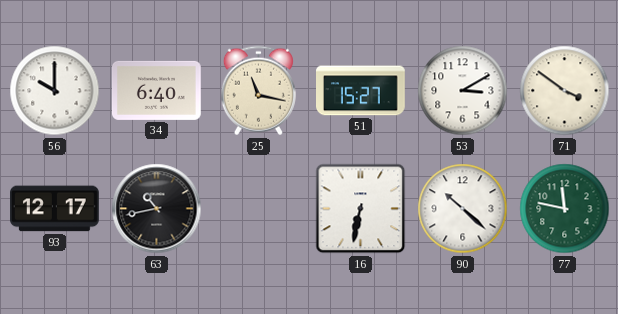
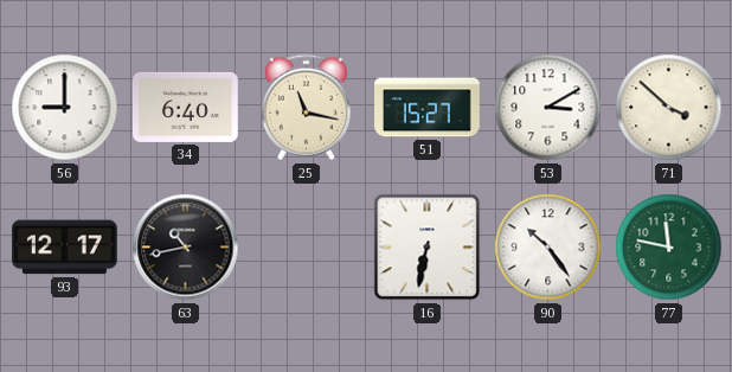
56: 10:00 -> 9:00 (65, 108)
71: 3:51 -> 3:52 (669, 108)
90: 10:22 -> 10:24 (548, 248)
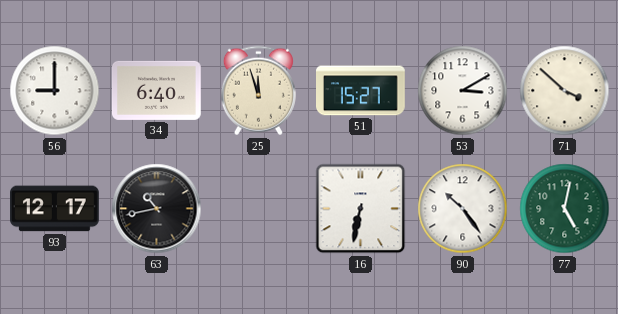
25: 11:17 -> 11:57 (258, 91)
77: 11:47 -> 5:02 (565, 209)
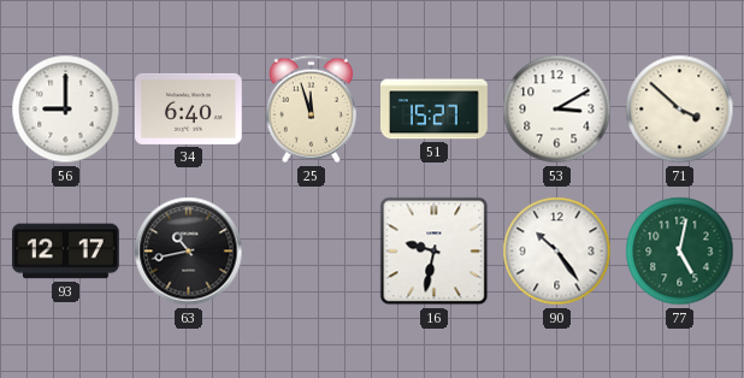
16: 6:32 -> 9:32 (435, 252)
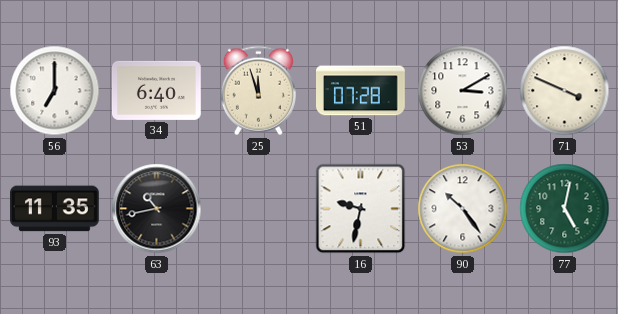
56: 9:00 -> 7:00 (55, 91)
51: 15:27 -> 07:28 (361, 91)
71: 3:52 -> 3:49 (565, 91)
93: 12:17 -> 11:35 (55, 209)
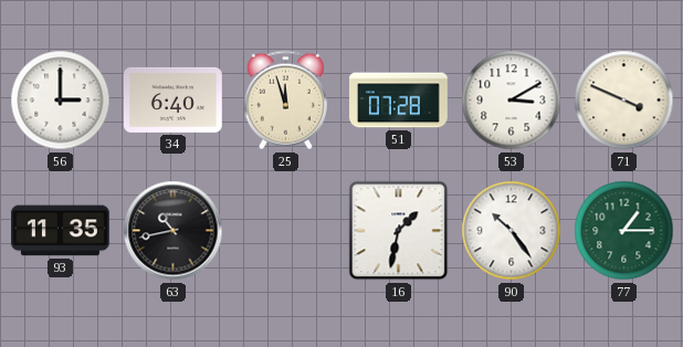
56: 7:00 -> 3:00 (61, 101)
16: 9:32 -> 1:32 (399, 231)
77: 5:02 -> 1:15 (624, 231)
